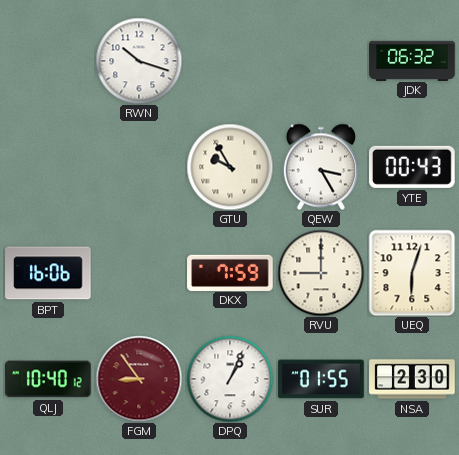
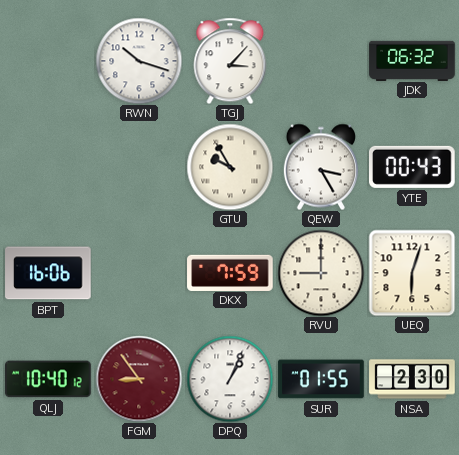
TGJ: none -> 3:07 (230, 61)
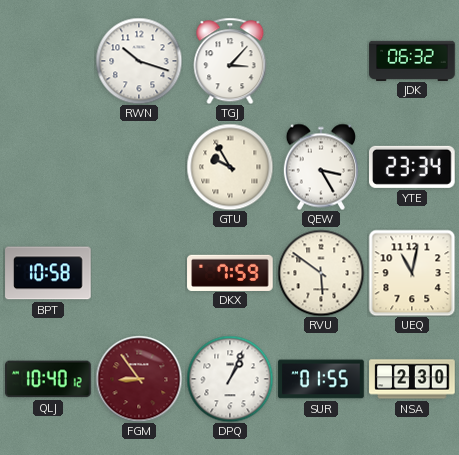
YTE: 00:43 -> 23:34 (413, 167)
BPT: 16:06 -> 10:58 (48, 273)
RVU: 9:00 -> 5:51 (321, 273)
UEQ: 6:03 -> 11:02 (412, 273)
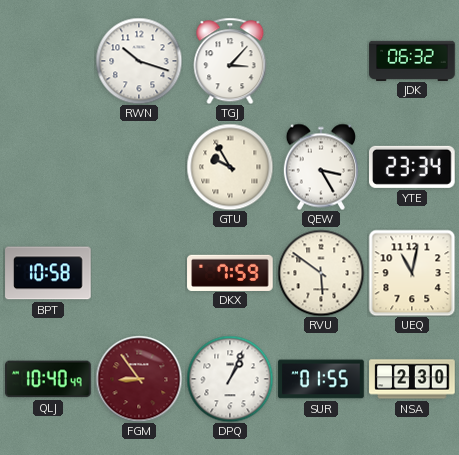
QLJ: 10:40:12 -> 10:40:49 (48, 379)
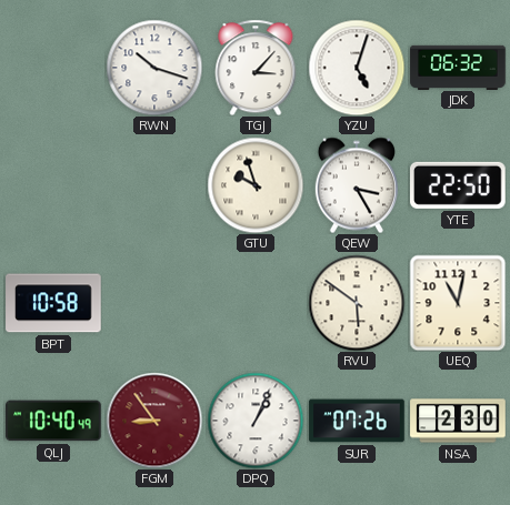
YZU: none -> 5:03 (357, 68)
GTU: 9:55 -> 9:57 (256, 185)
YTE: 23:34 -> 22:50 (459, 185)
DKX: 7:59 -> none (230, 272)
SUR: 01:55 -> 07:26 (357, 421)
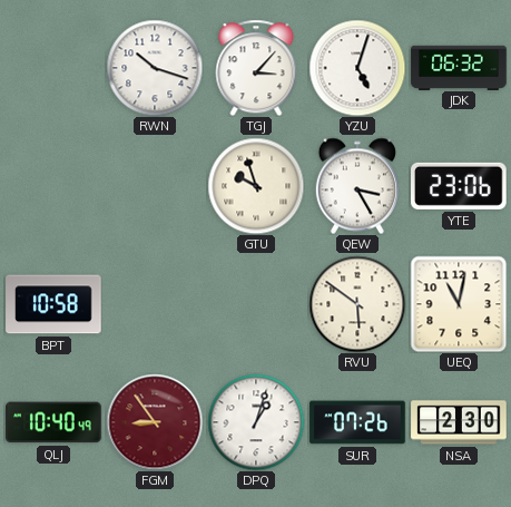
YTE: 22:50 -> 23:06 (460, 186)
DPQ: 1:04 -> 1:03 (256, 422)
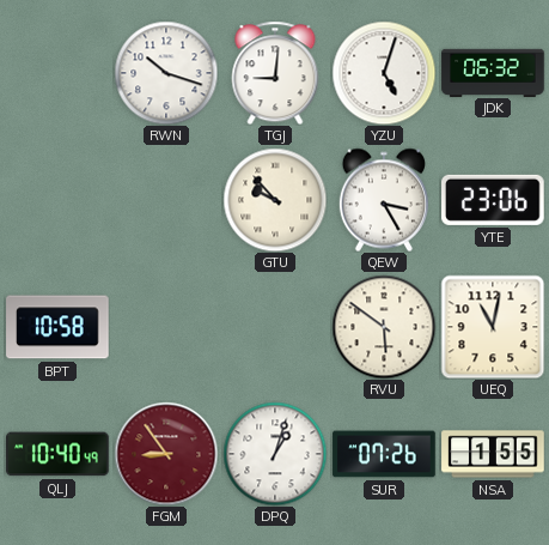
TGJ: 3:07 -> 9:01 (275, 73)
GTU: 9:57 -> 9:53 (275, 200)
NSA: 2:30 -> 1:55 (493, 454)
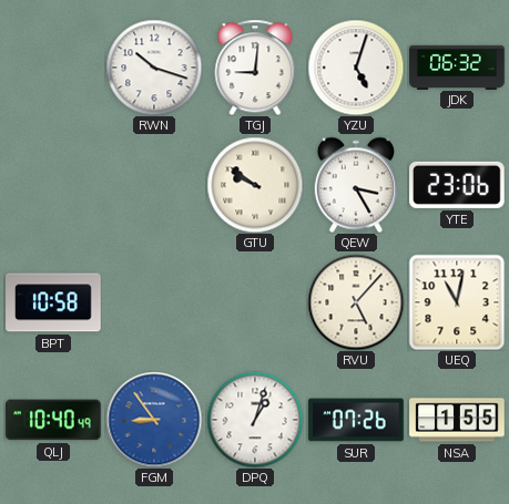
GTU: 9:53 -> 9:51 (255, 185)
RVU: 5:51 -> 5:07 (356, 302)
FGM dial: burgundy -> blue (154, 420)
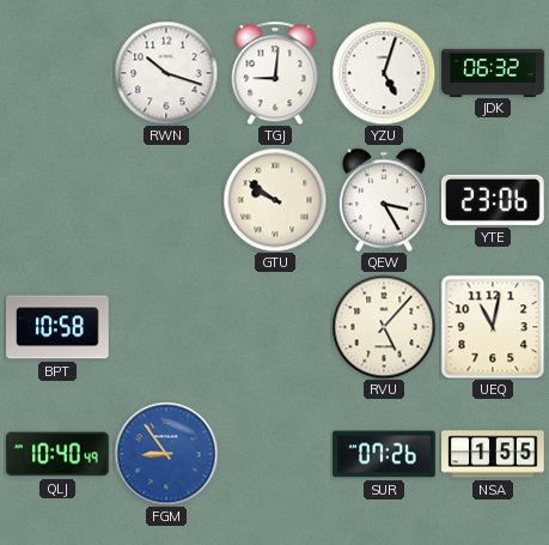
DPQ: 1:03 -> none (255, 420)
